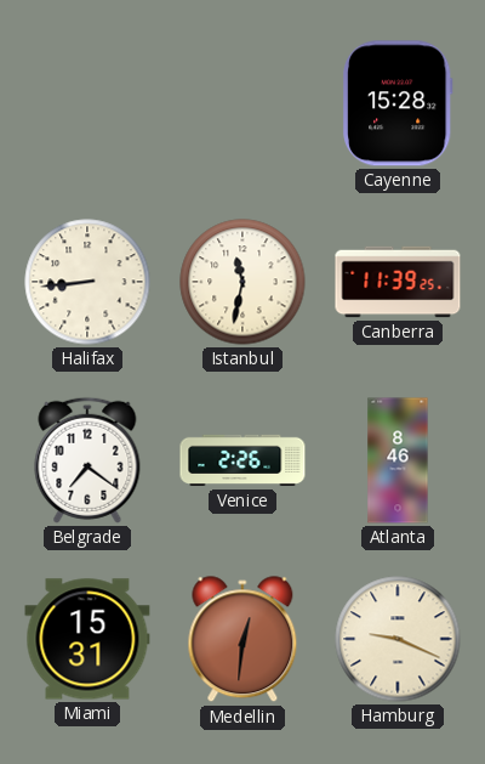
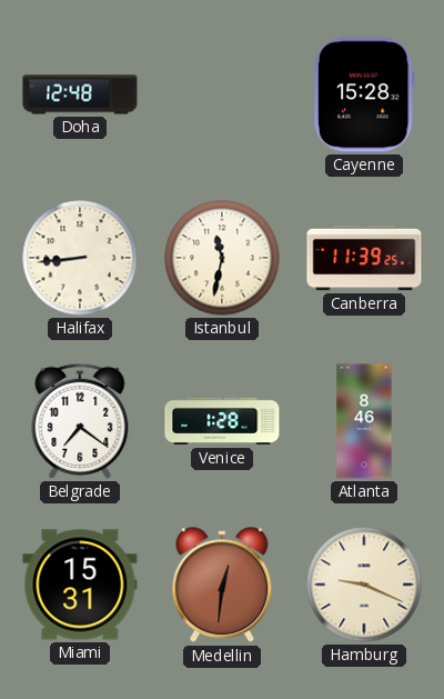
Doha: none -> 12:48 (80, 94)
Venice: 2:26 -> 1:28 (222, 421)
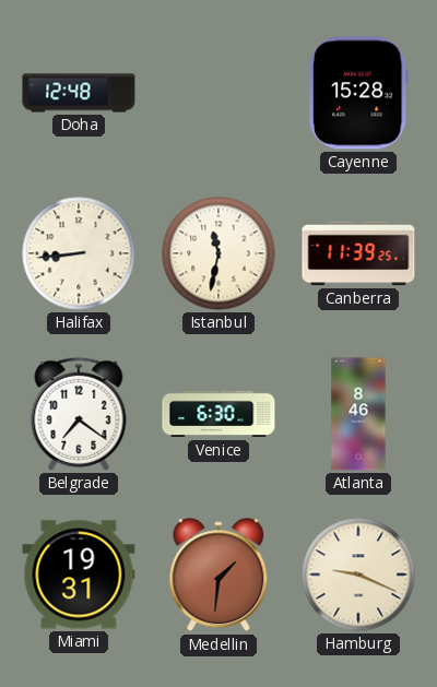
Venice: 1:28 -> 6:30 (218, 414)
Miami: 15:31 -> 19:31 (79, 575)
Medellin: 12:31 -> 1:31 (218, 576)
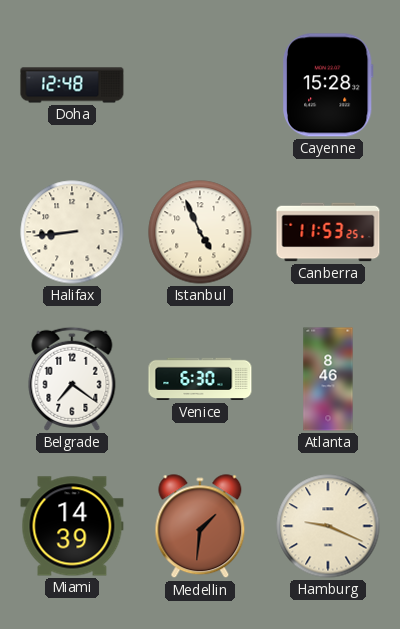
Istanbul: 11:32 -> 4:56 (200, 232)
Canberra: 11:39 -> 11:53 (328, 232)
Miami: 19:31 -> 14:39 (72, 526)
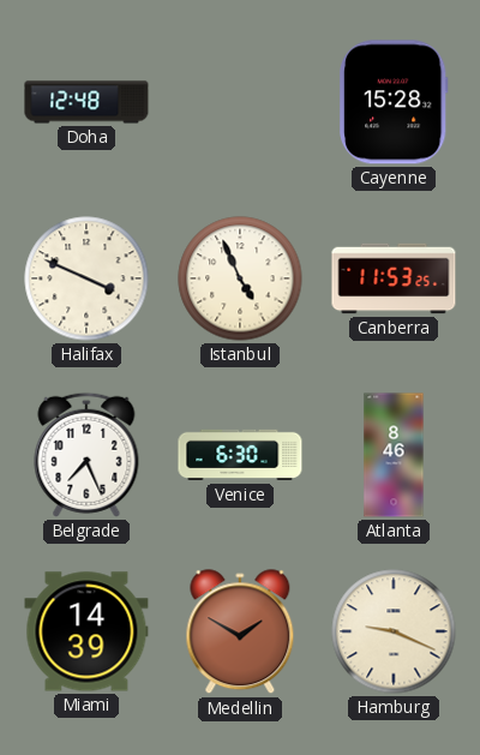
Halifax: 8:44 -> 3:49 (86, 278)
Belgrade: 7:21 -> 7:26 (86, 455)
Medellin: 1:31 -> 1:50 (240, 633)
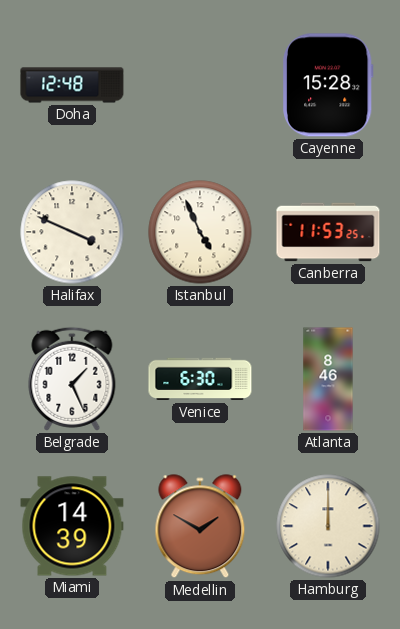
Belgrade: 7:26 -> 1:26 (72, 379)
Hamburg: 9:19 -> 12:00 (328, 526)
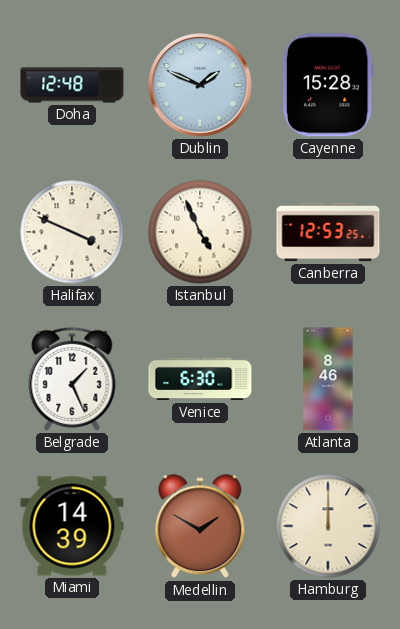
Dublin: none -> 1:49 (200, 85)
Canberra: 11:53 -> 12:53 (328, 232)
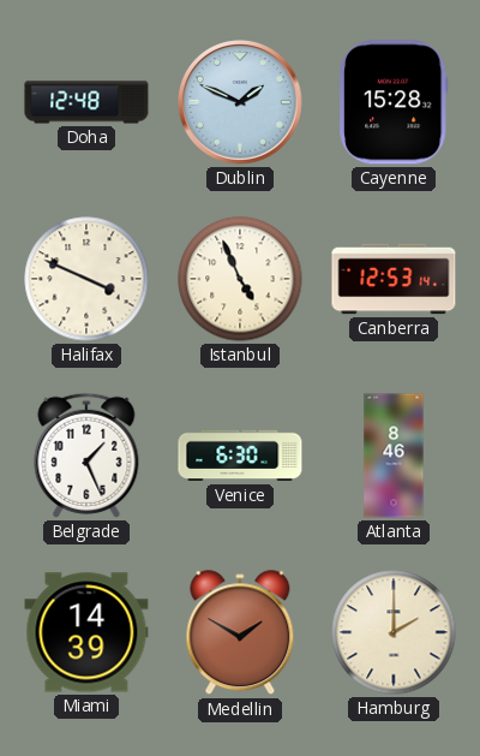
Canberra: 12:53:25 -> 12:53:14 (394, 279)
Hamburg: 12:00 -> 2:00 (394, 632)
